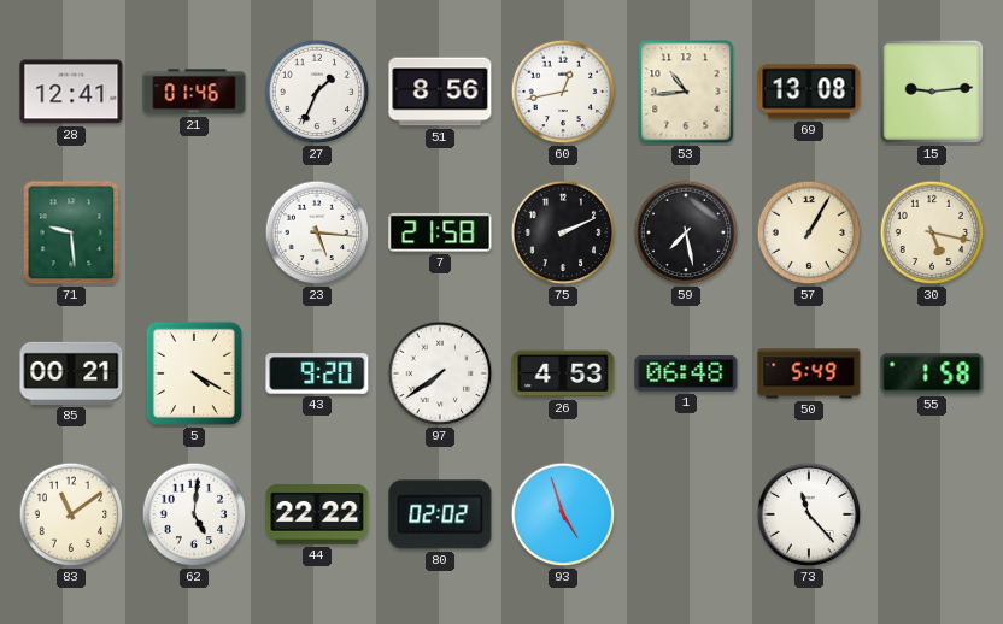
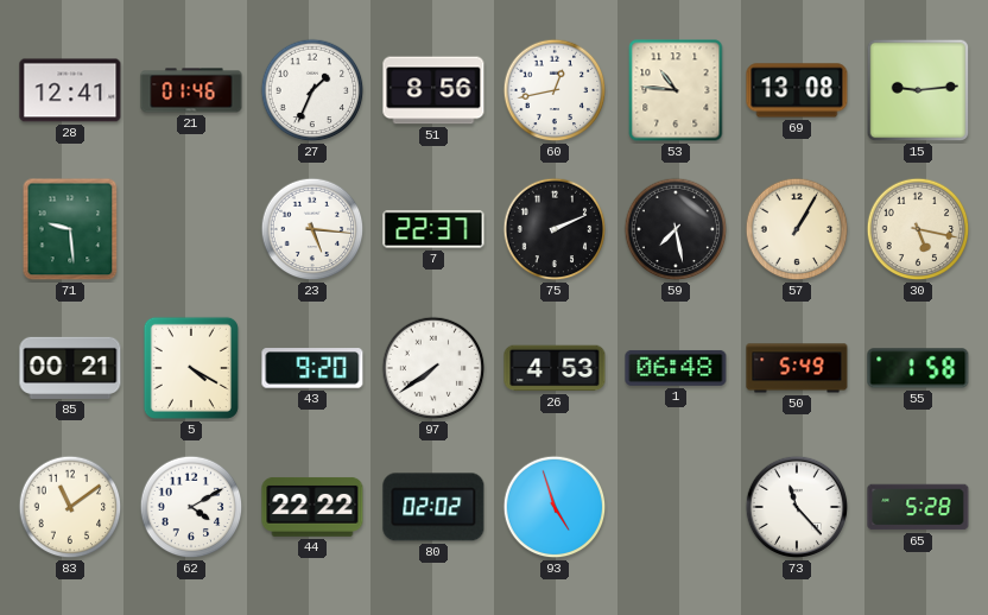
53: 10:44 -> 10:46 (676, 90)
7: 21:58 -> 22:37 (433, 229)
62: 5:01 -> 4:10 (191, 507)
65: none -> 5:28 (918, 507)
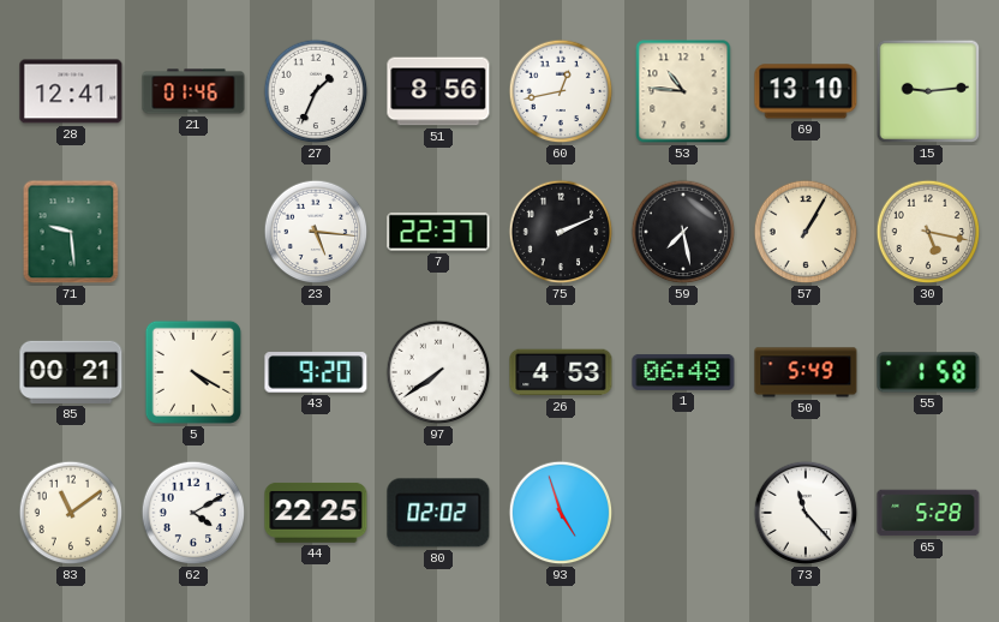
69: 13:08 -> 13:10 (806, 91)
44: 22:22 -> 22:25 (316, 513)
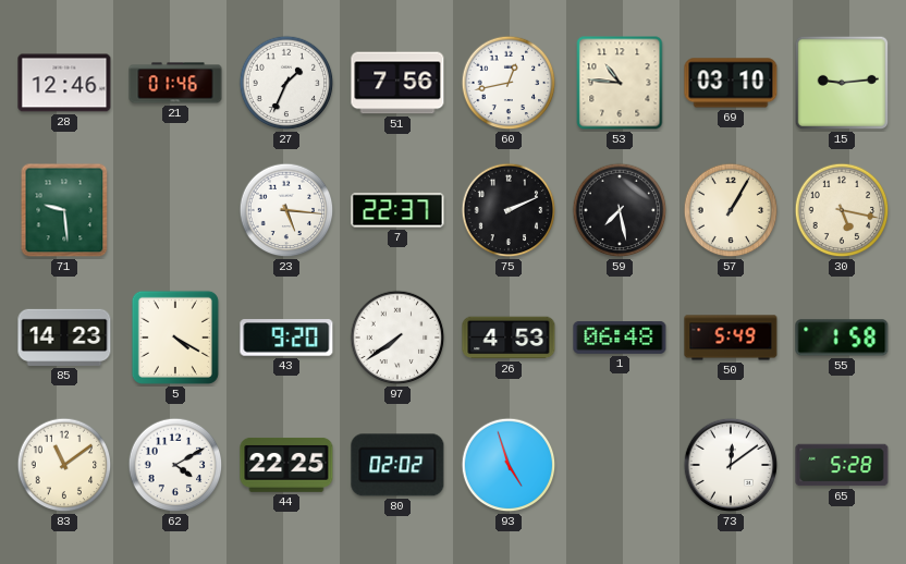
28: 12:41 -> 12:46 (64, 83)
51: 8:56 -> 7:56 (397, 83)
69: 13:10 -> 03:10 (731, 83)
85: 00:21 -> 14:23 (64, 338)
73: 11:23 -> 12:09 (731, 465)
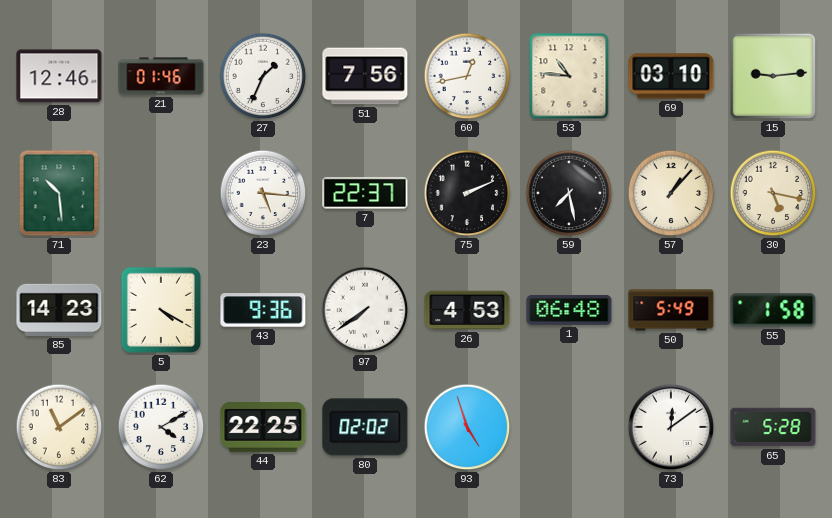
71: 9:29 -> 10:29 (59, 193)
57: 1:05 -> 1:07 (671, 193)
43: 9:20 -> 9:36 (263, 310)
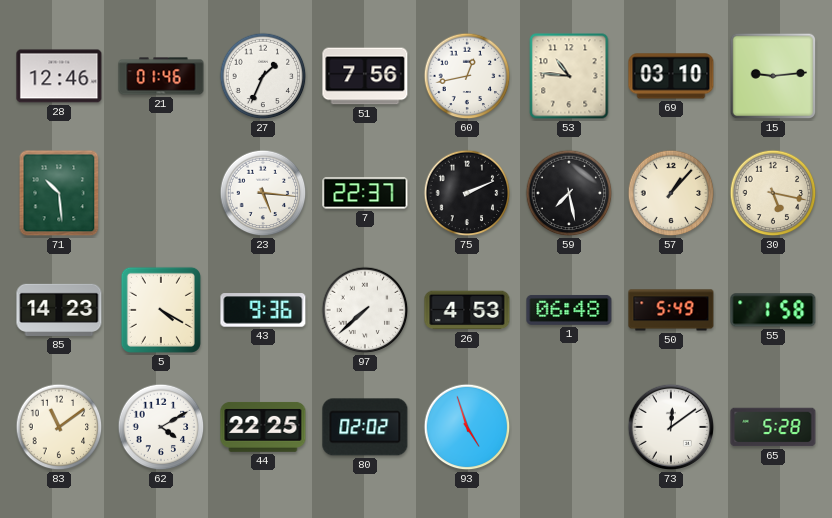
97: 7:39 -> 7:38 (365, 310)
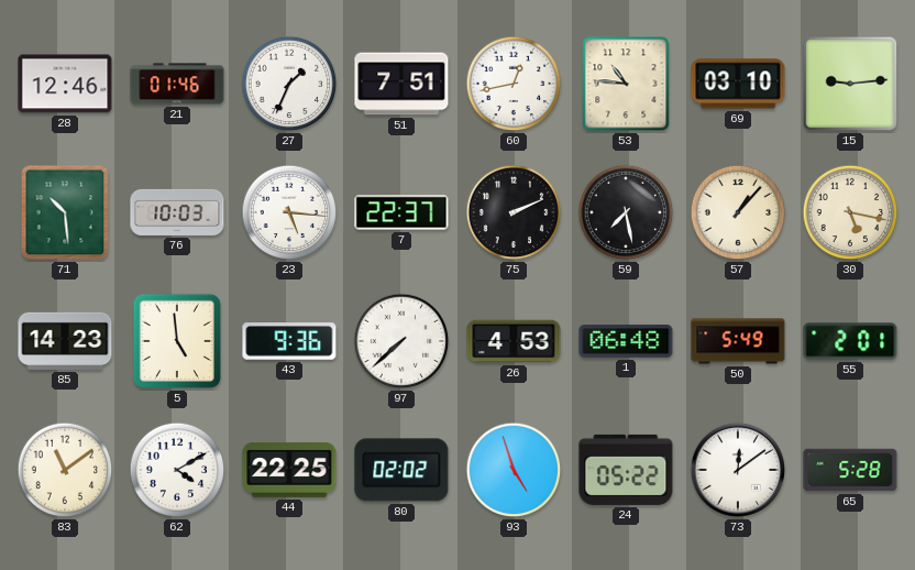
51: 7:56 -> 7:51 (401, 84)
76: none -> 10:03 (177, 212)
5: 4:20 -> 4:59 (177, 341)
55: 1:58 -> 2:01 (850, 341)
24: none -> 05:22 (626, 470)
